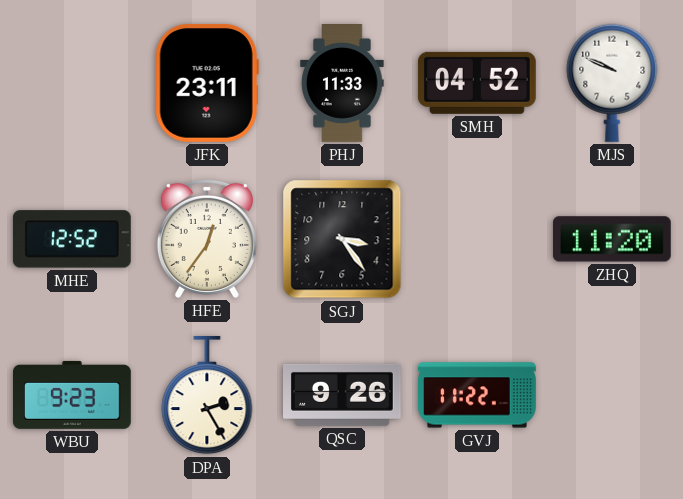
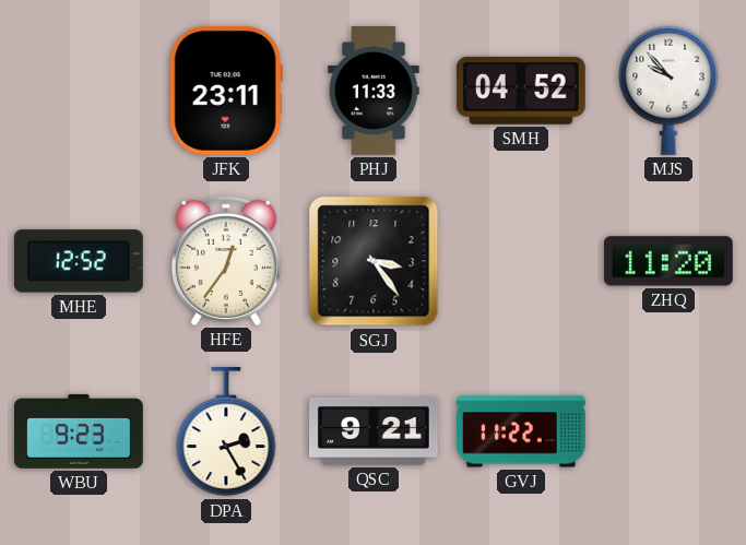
MJS: 9:49 -> 9:53 (668, 91)
QSC: 9:26 -> 9:21 (375, 431)
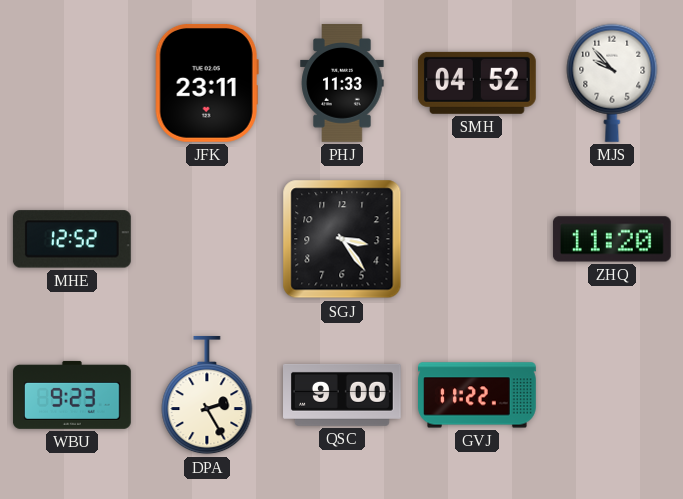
HFE: 12:36 -> none (226, 261)
QSC: 9:21 -> 9:00 (343, 395)
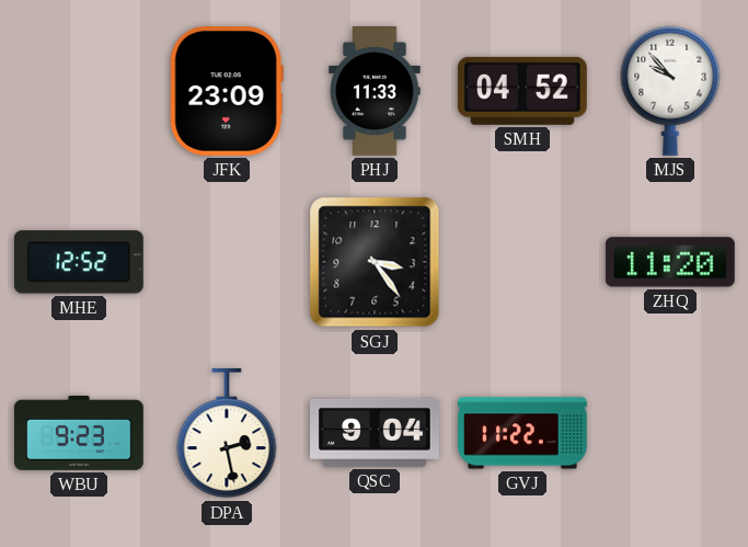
JFK: 23:11 -> 23:09 (227, 91)
DPA: 2:25 -> 2:28 (227, 433)
QSC: 9:00 -> 9:04 (376, 433)
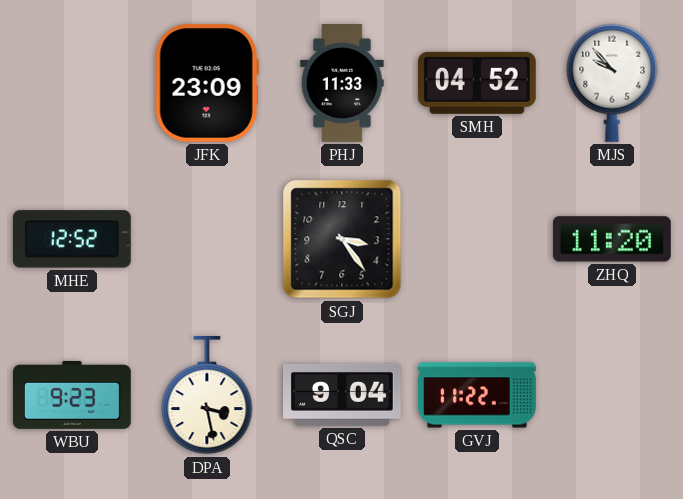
DPA: 2:28 -> 3:28 (207, 395)
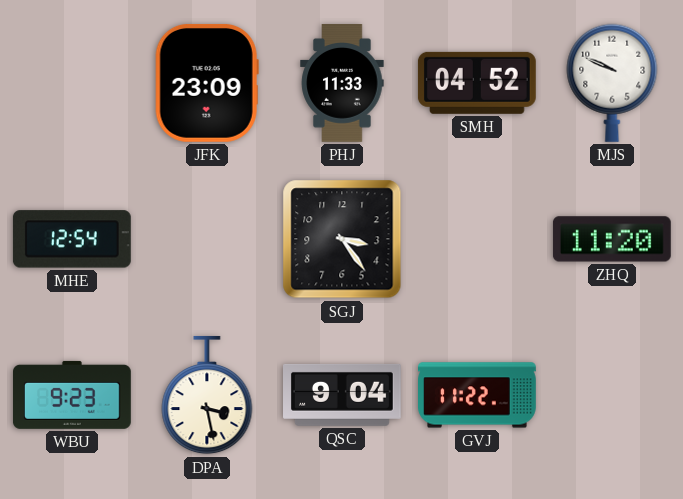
MJS: 9:53 -> 9:49 (612, 83)
MHE: 12:52 -> 12:54 (72, 239)
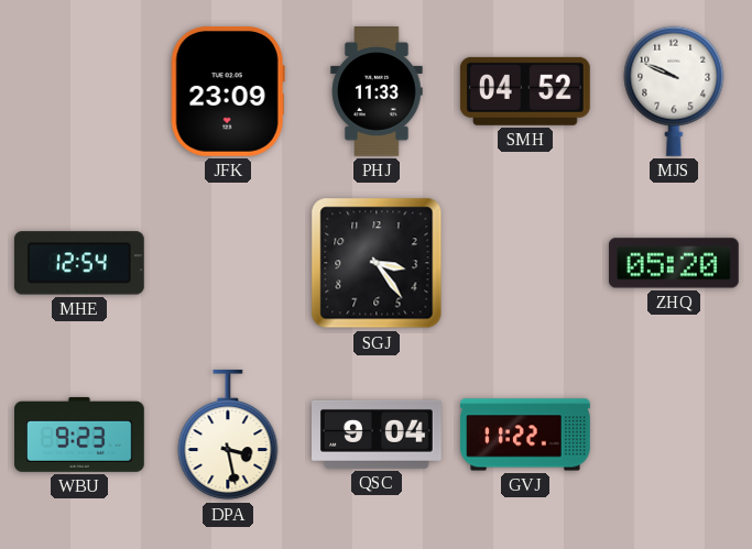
ZHQ: 11:20 -> 05:20 (674, 263)
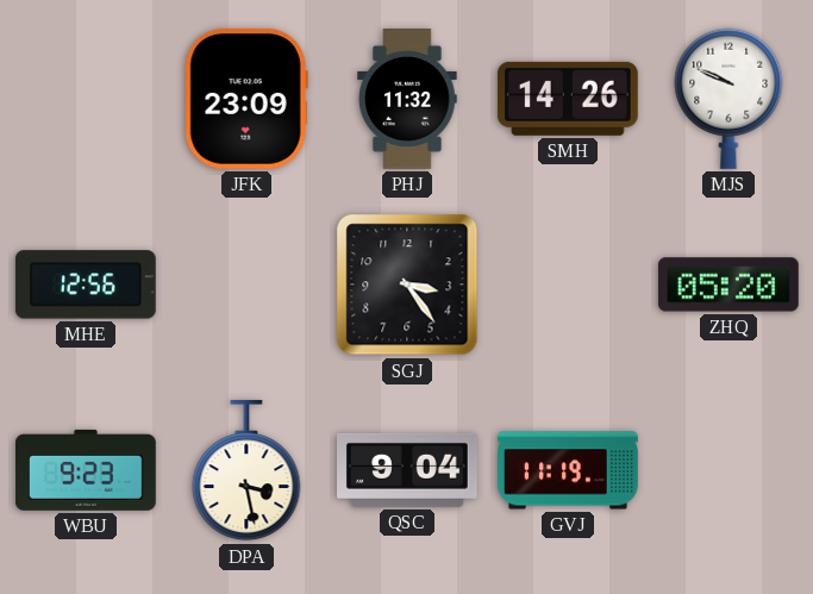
PHJ: 11:33 -> 11:32 (407, 100)
SMH: 04:52 -> 14:26 (568, 99)
MHE: 12:54 -> 12:56 (86, 285)
GVJ: 11:22 -> 11:19 (569, 470)
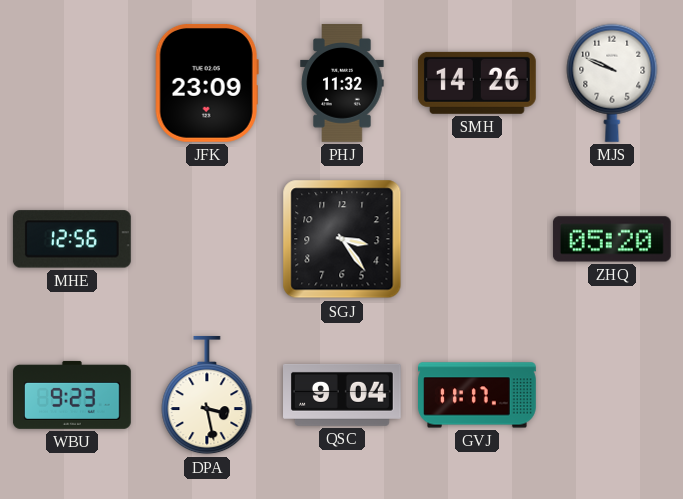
GVJ: 11:19 -> 11:17 (478, 395)
